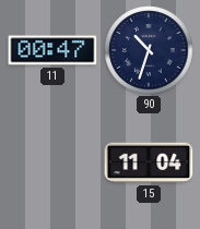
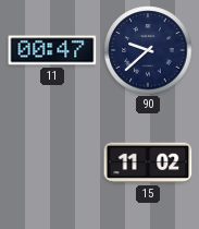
90: 10:33 -> 9:38 (148, 50)
15: 11:04 -> 11:02 (148, 162)
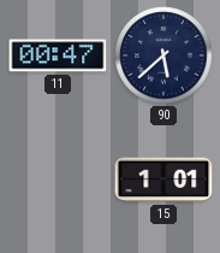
90: 9:38 -> 5:38 (163, 55)
15: 11:02 -> 1:01 (163, 180)
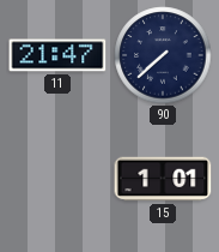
11: 00:47 -> 21:47 (57, 55)
90: 5:38 -> 7:38 (163, 55)
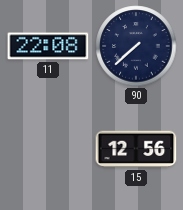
11: 21:47 -> 22:08 (48, 46)
15: 1:01 -> 12:56 (136, 149)
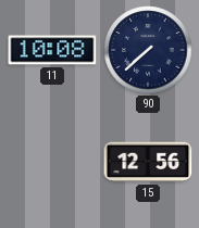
11: 22:08 -> 10:08 (52, 50)
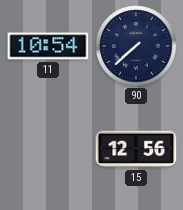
11: 10:08 -> 10:54 (48, 46)
